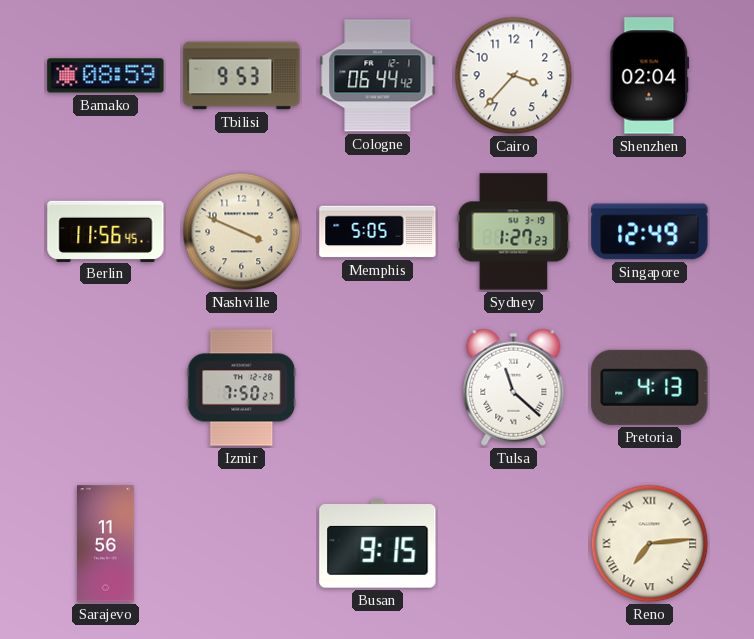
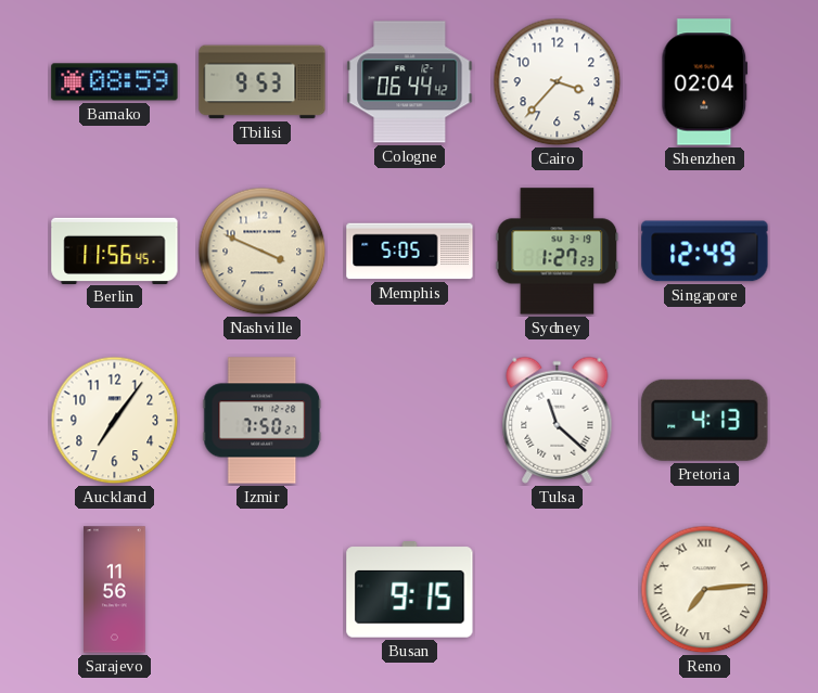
Auckland: none -> 7:06 (115, 421)
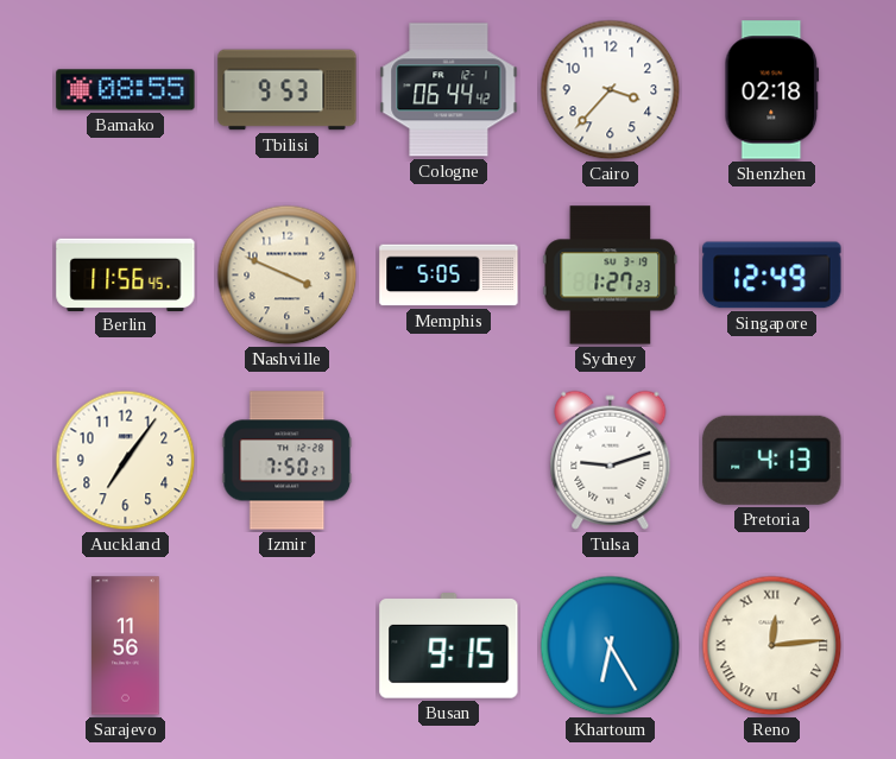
Bamako: 08:59 -> 08:55 (126, 90)
Shenzhen: 02:04 -> 02:18 (772, 90)
Tulsa: 11:22 -> 9:12 (611, 460)
Khartoum: none -> 6:25 (611, 646)
Reno: 7:14 -> 12:14 (772, 646)
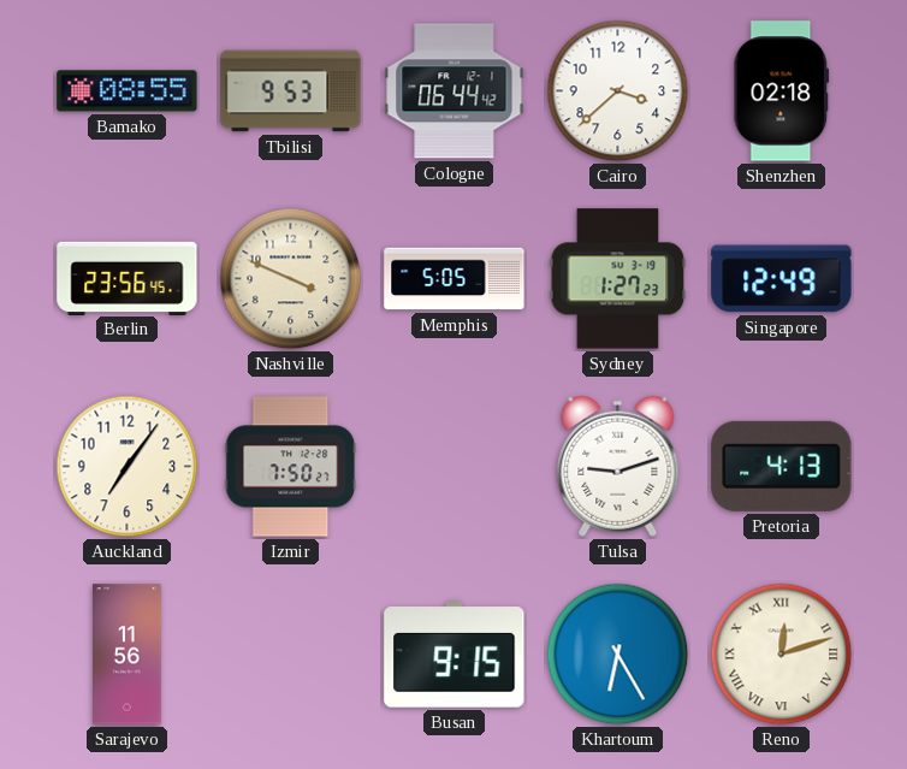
Cairo: 3:37 -> 3:38 (618, 91)
Berlin: 11:56 -> 23:56 (128, 278)
Reno: 12:14 -> 12:12 (782, 655)
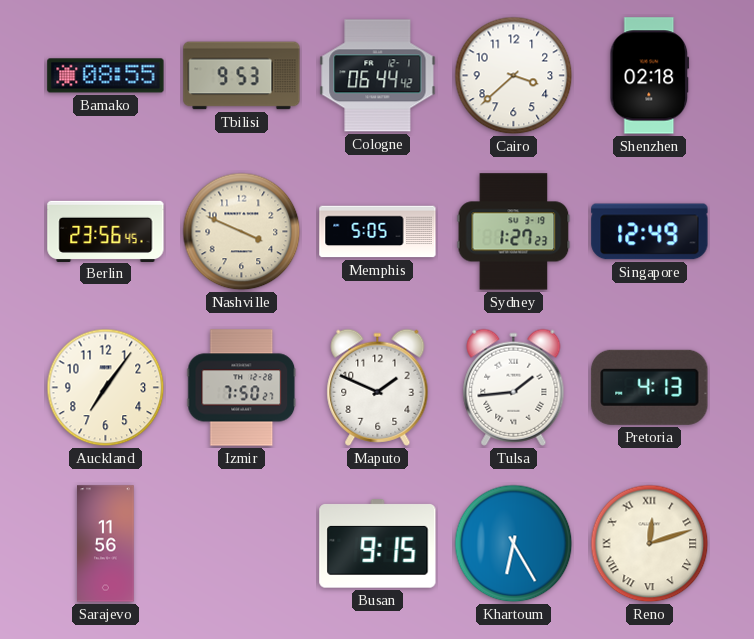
Maputo: none -> 1:49 (378, 387)
Tulsa: 9:12 -> 1:44 (514, 387)
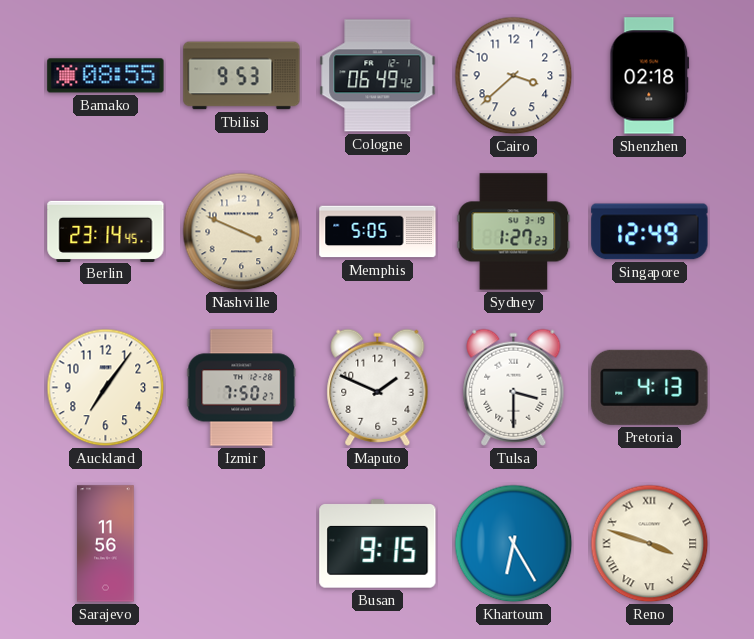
Cologne: 06:44 -> 06:49 (378, 76)
Berlin: 23:56 -> 23:14 (106, 231)
Tulsa: 1:44 -> 3:30 (514, 387)
Reno: 12:12 -> 3:48 (650, 544)
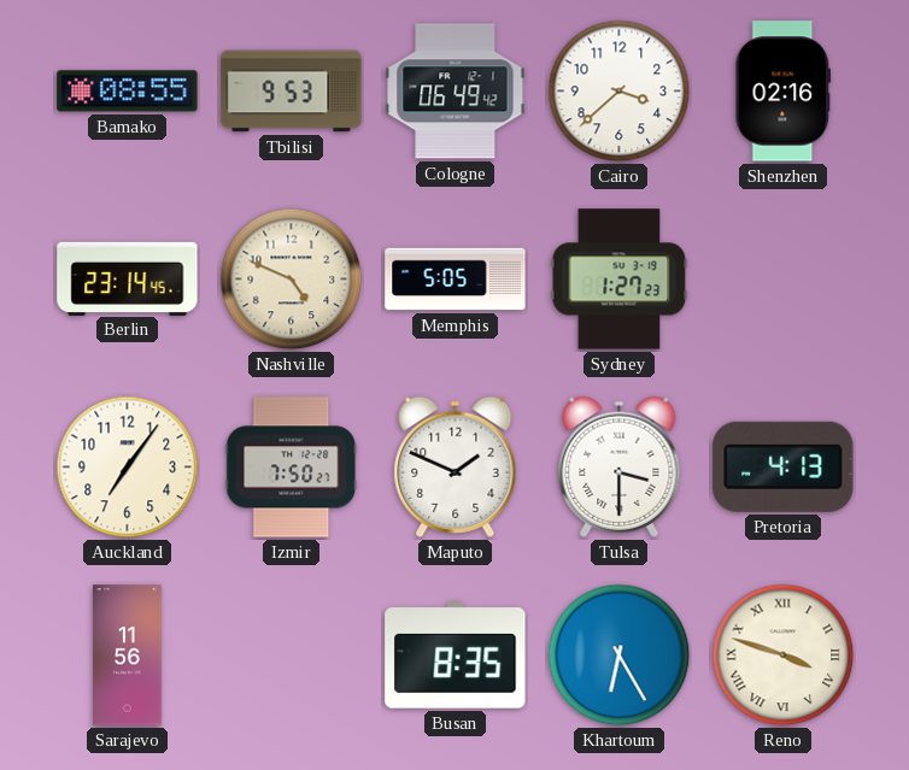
Shenzhen: 02:18 -> 02:16 (784, 92)
Nashville: 3:49 -> 4:49 (292, 280)
Singapore: 12:49 -> none (650, 232)
Busan: 9:15 -> 8:35 (456, 656)
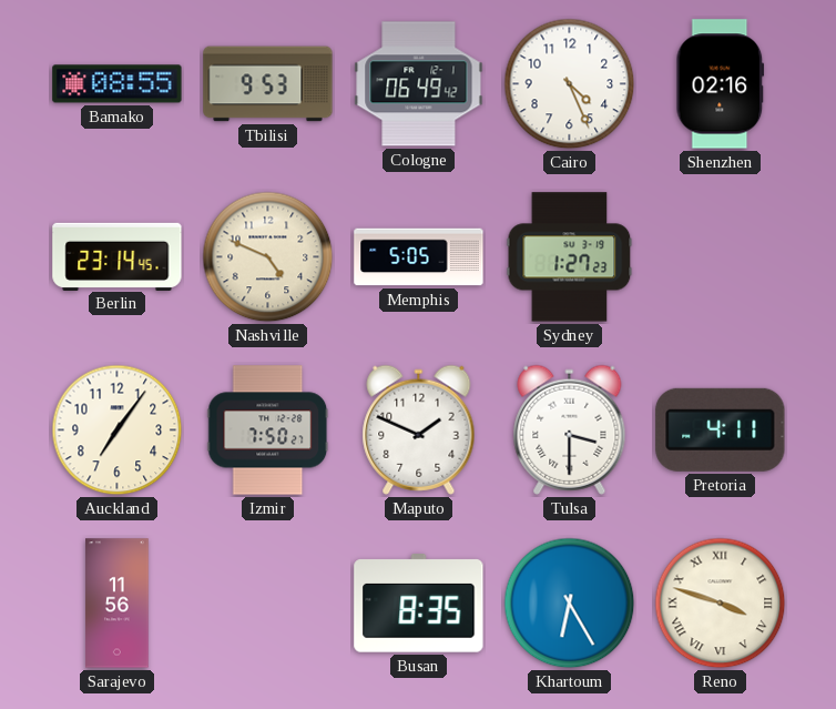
Cairo: 3:38 -> 4:26 (570, 84)
Pretoria: 4:13 -> 4:11 (721, 429)
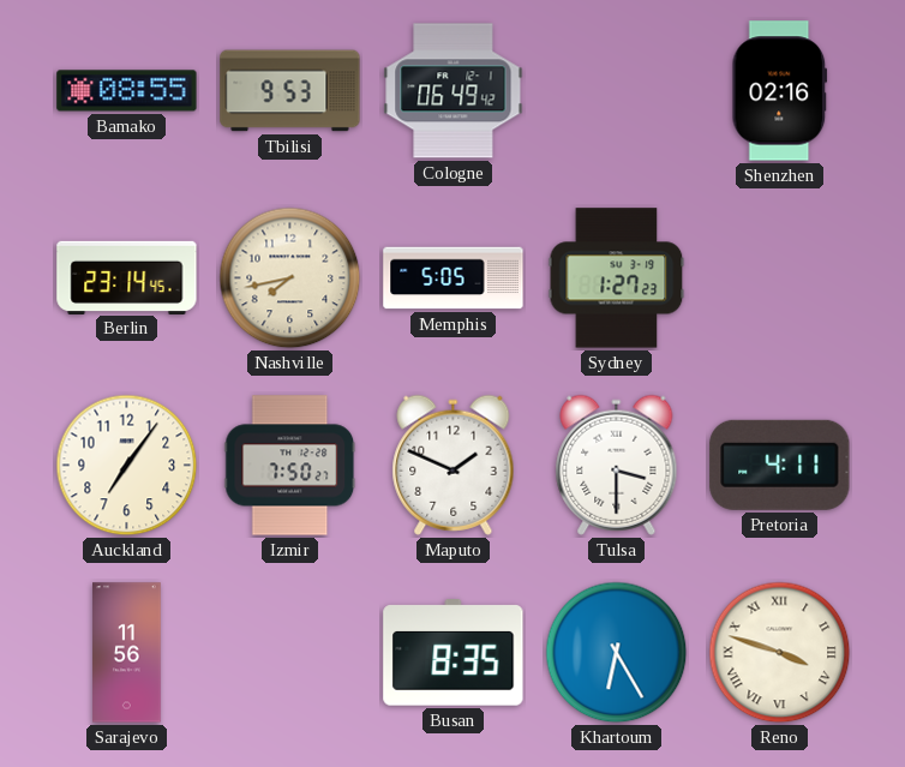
Cairo: 4:26 -> none (570, 84)
Nashville: 4:49 -> 7:43 (290, 278)
